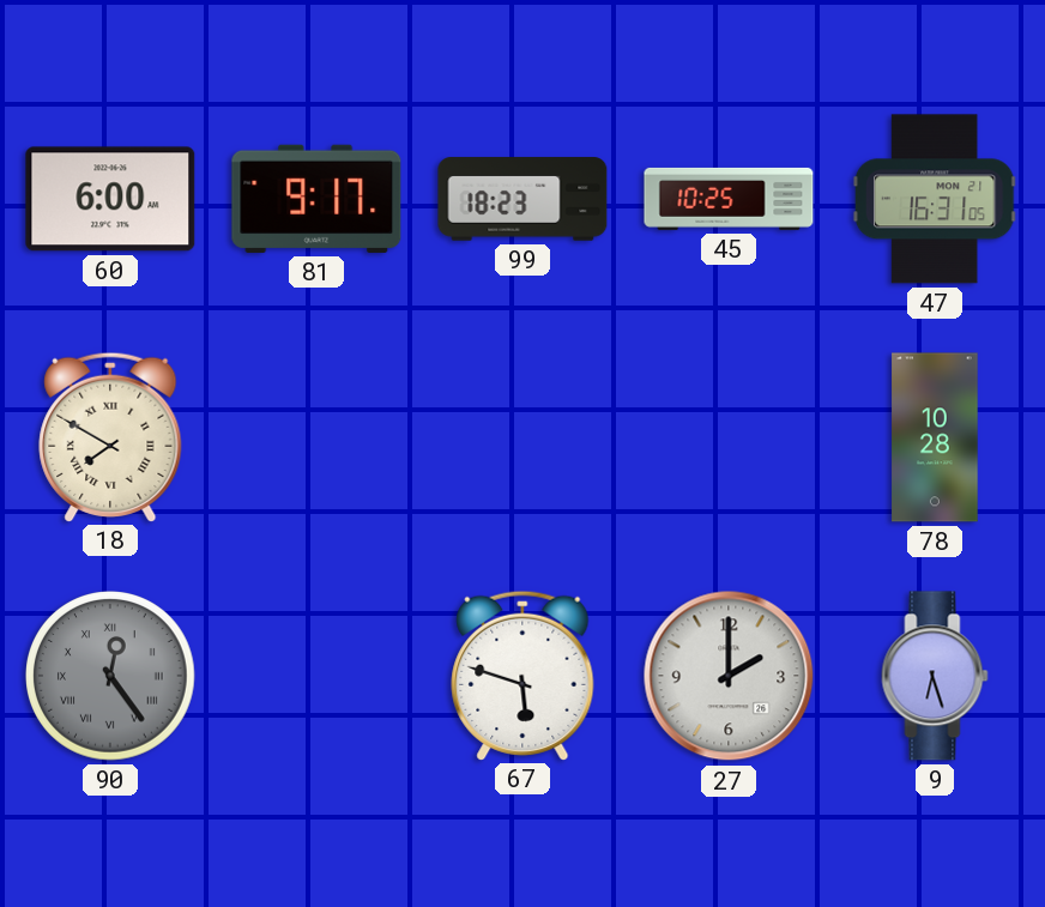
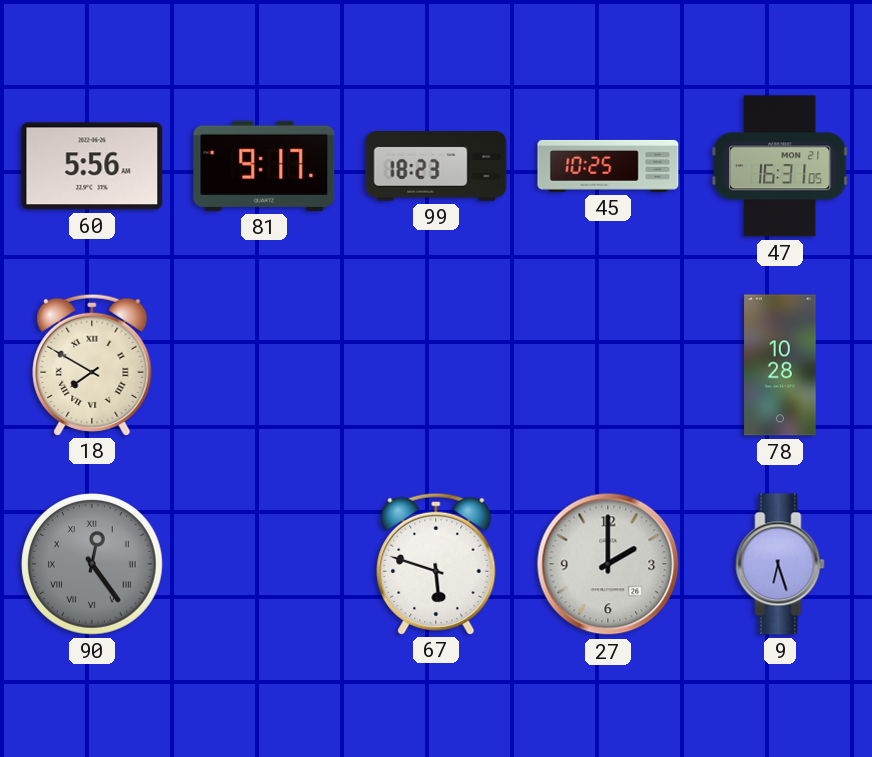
60: 6:00 -> 5:56 (92, 166)
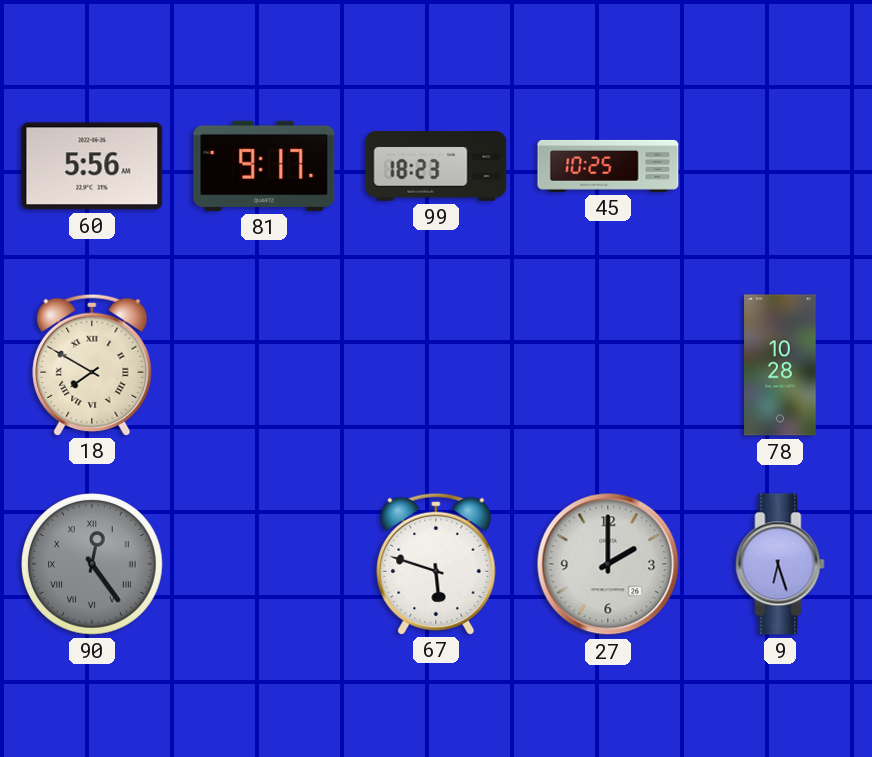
47: 16:31 -> none (780, 166)
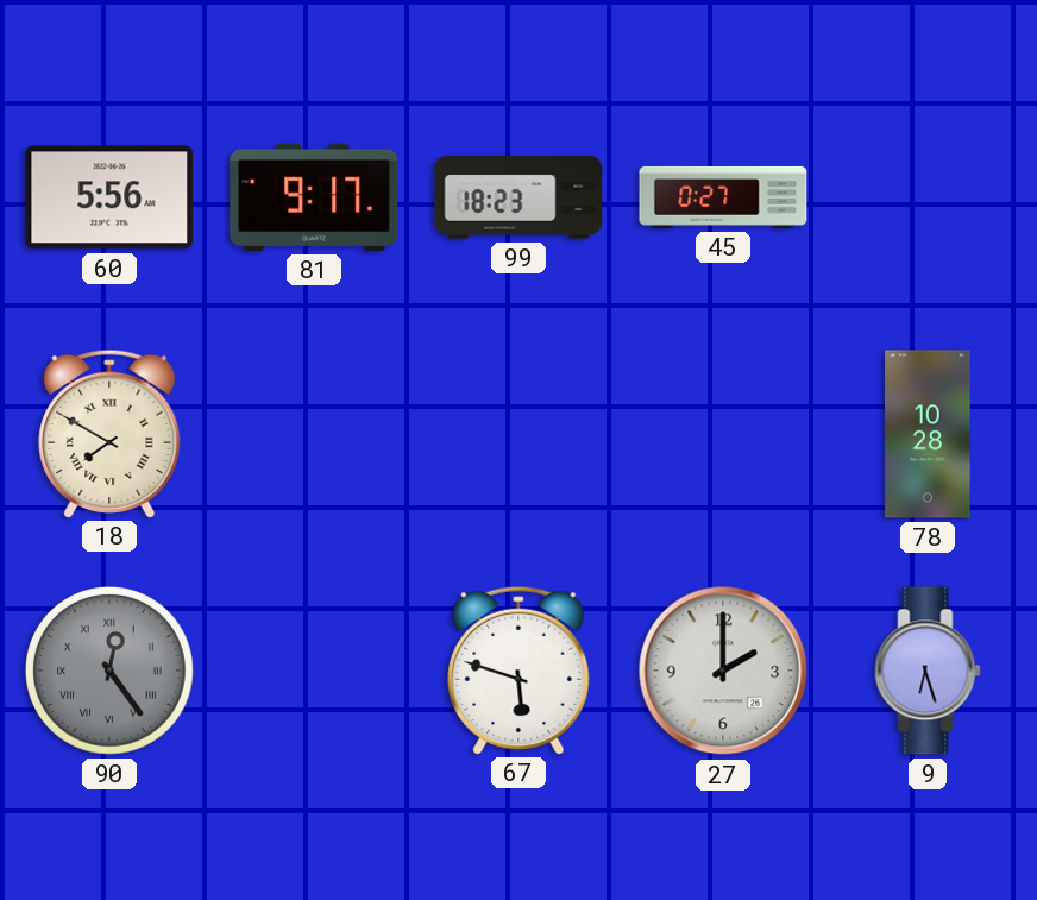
45: 10:25 -> 0:27 (723, 197)
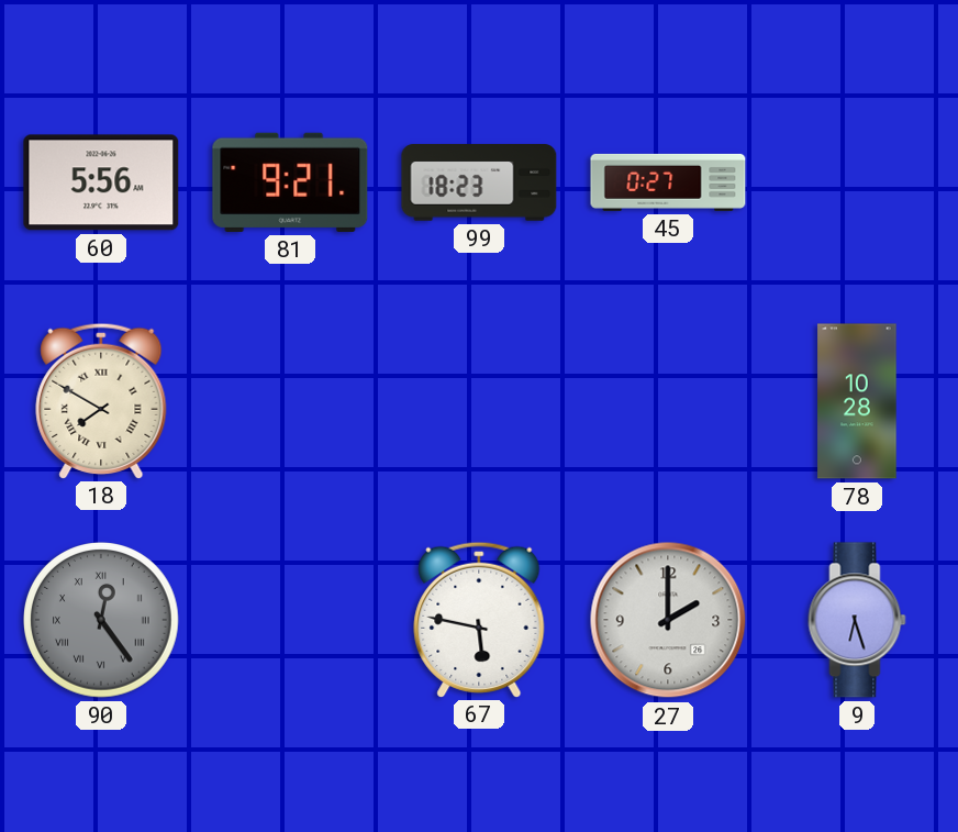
81: 9:17 -> 9:21 (290, 182)
67: 5:48 -> 5:47 (479, 619)
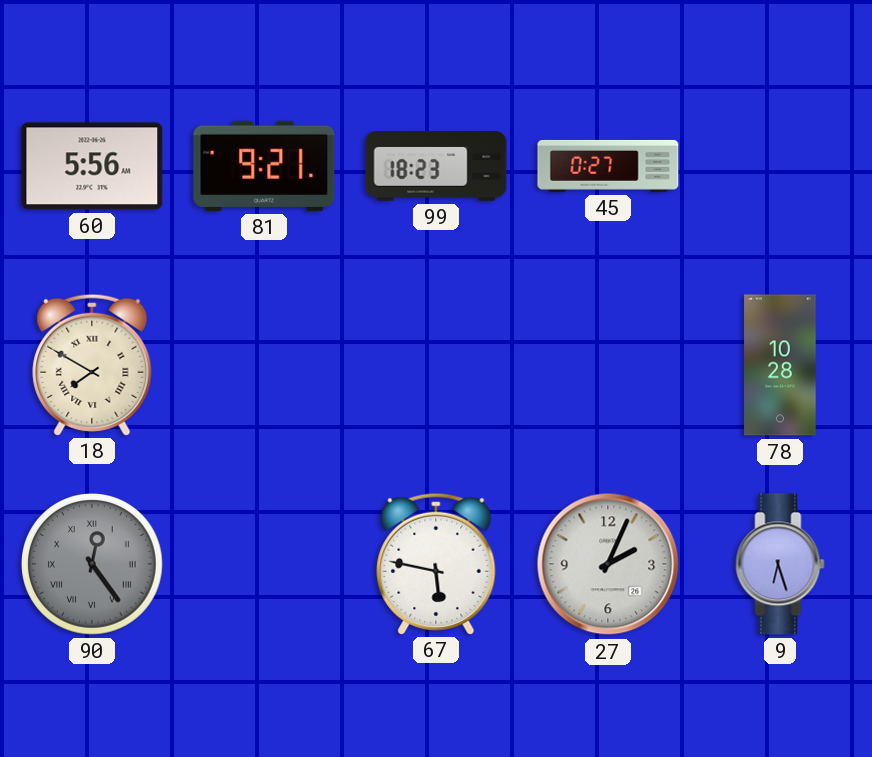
27: 2:00 -> 2:04 (608, 564)
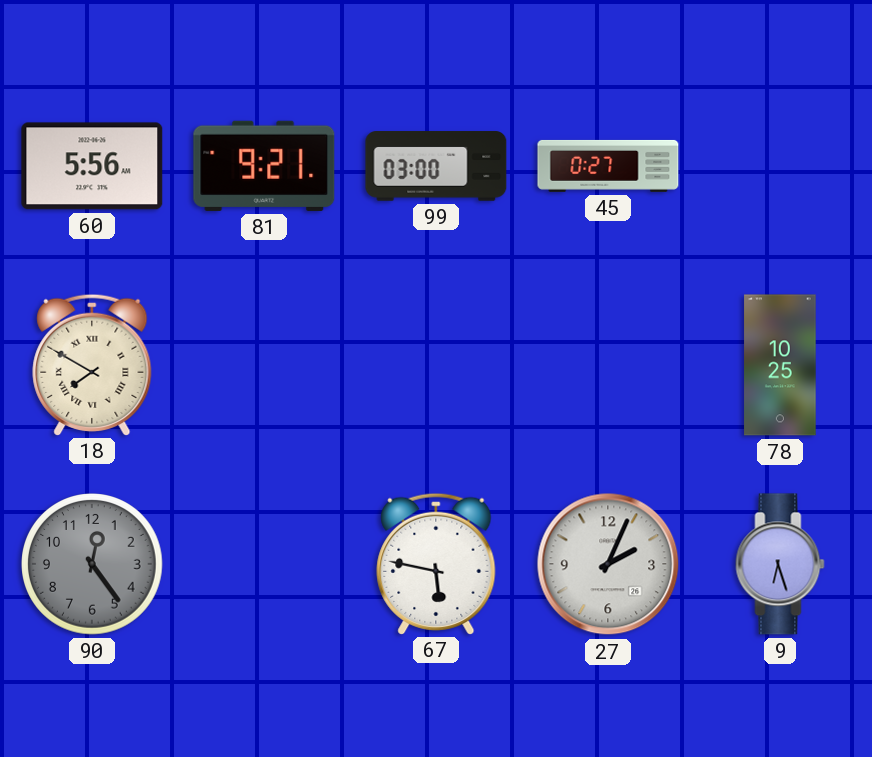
99: 18:23 -> 03:00 (436, 166)
78: 10:28 -> 10:25 (780, 365)
90 numerals: Roman -> Arabic (92, 564)
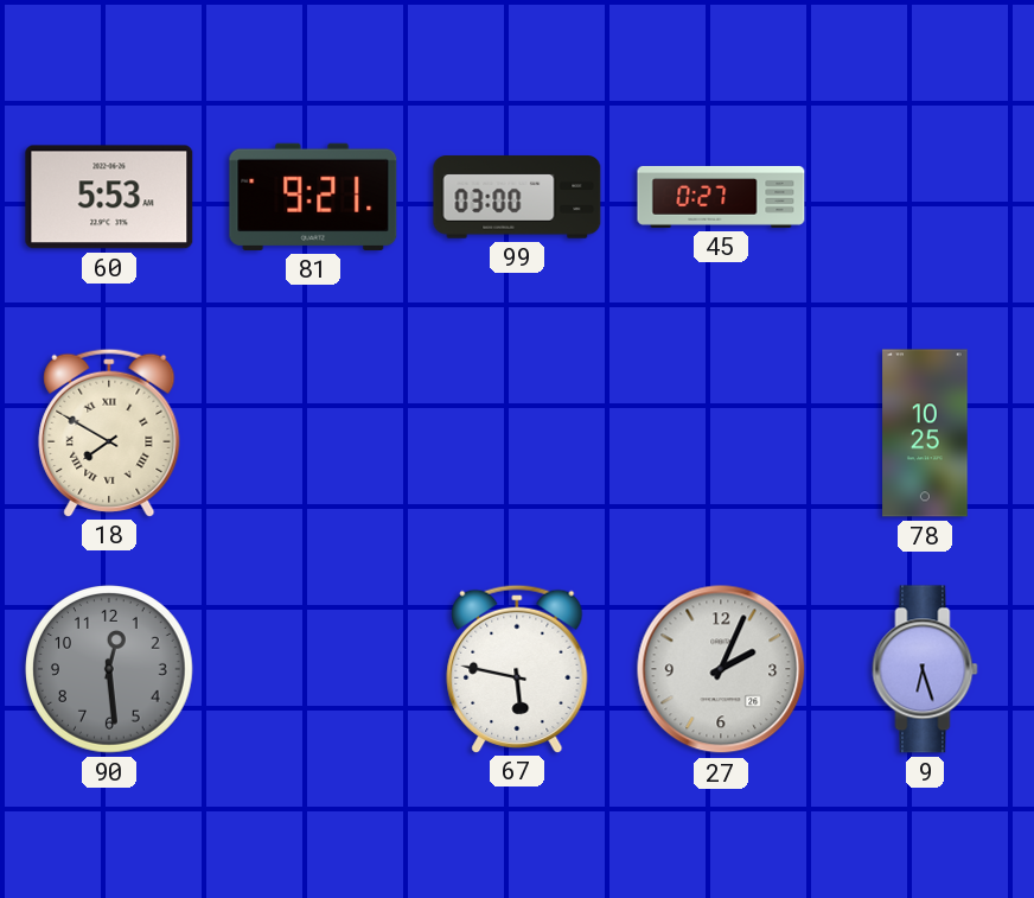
60: 5:56 -> 5:53 (109, 197)
90: 12:24 -> 12:29 (109, 669)
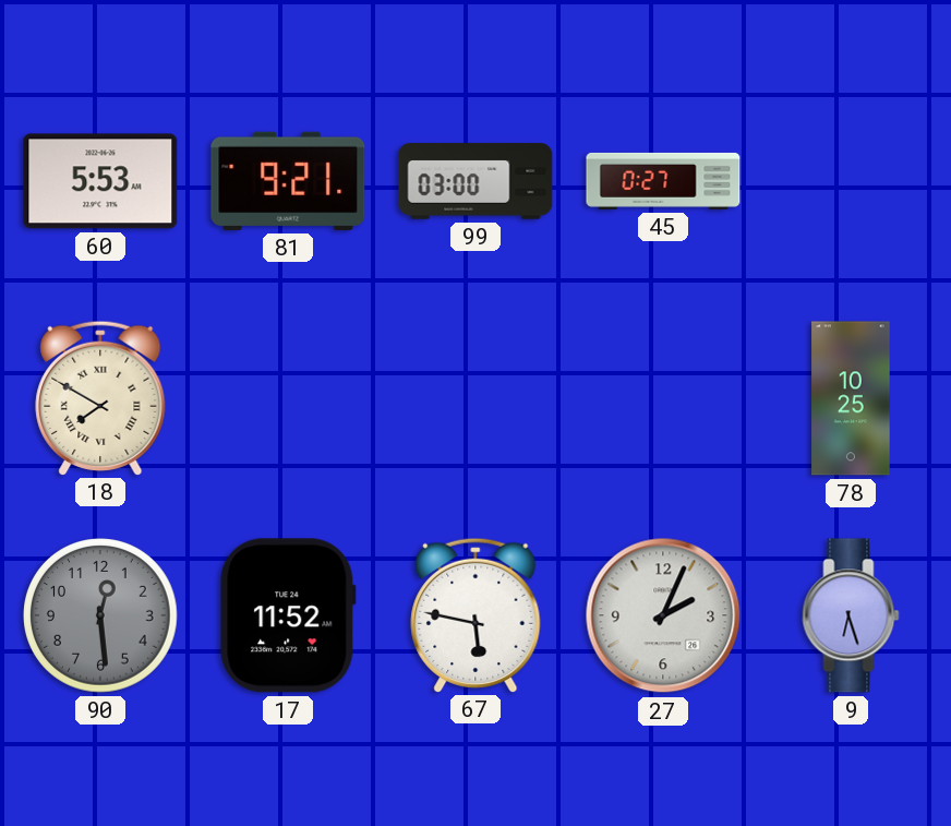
17: none -> 11:52 (288, 615)
